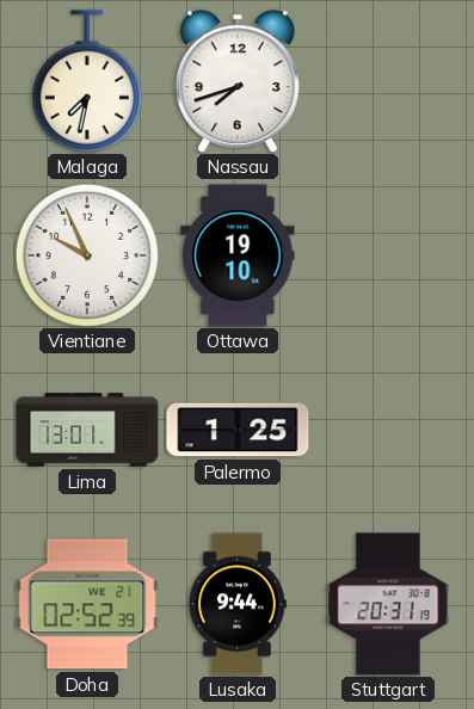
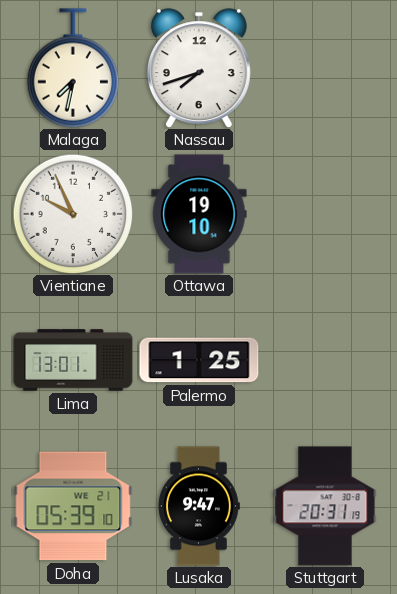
Doha: 02:52 -> 05:39 (73, 506)
Lusaka: 9:44 -> 9:47 (199, 506)
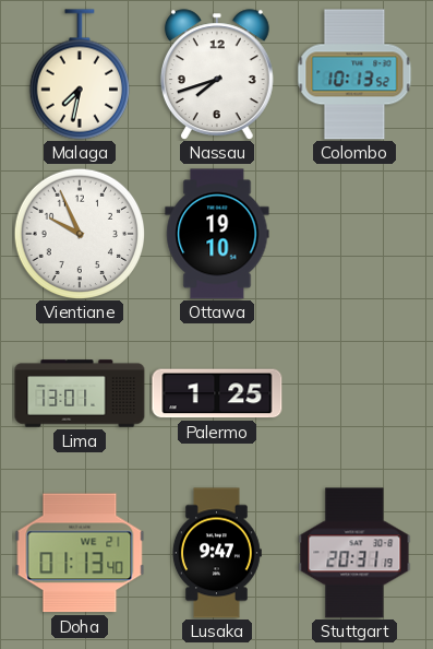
Colombo: none -> 10:13 (354, 74)
Doha: 05:39 -> 01:13 (80, 553)
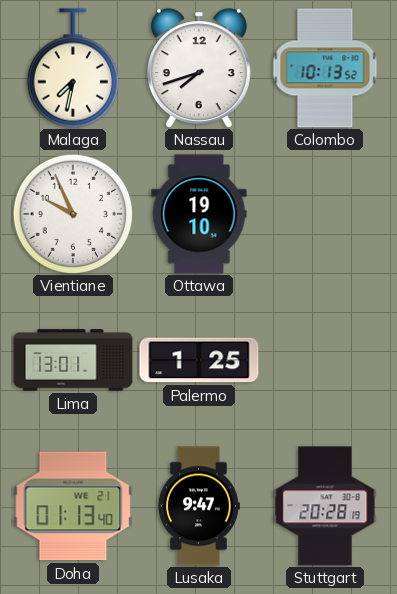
Stuttgart: 20:31 -> 20:28 (325, 506)
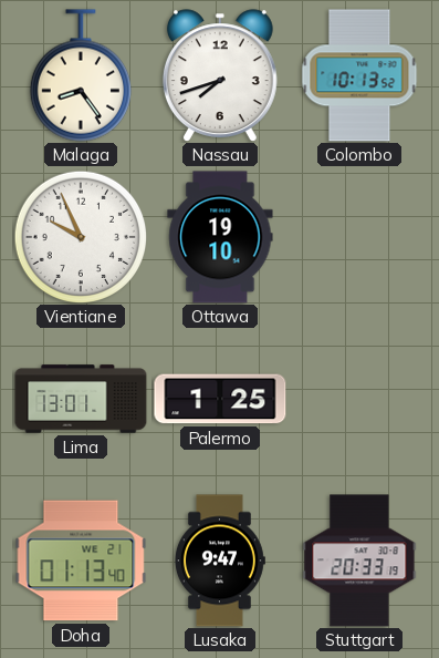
Malaga: 7:32 -> 8:24 (80, 75)
Stuttgart: 20:28 -> 20:33 (359, 561)
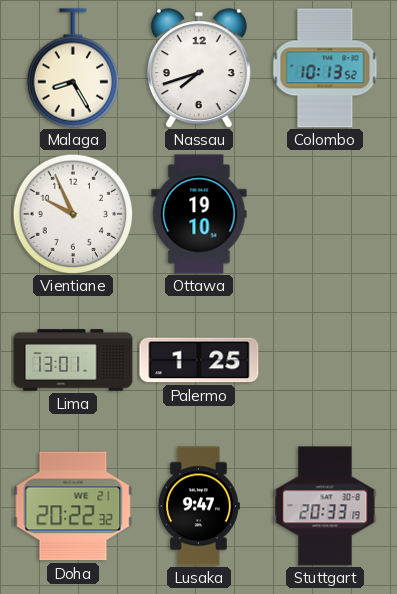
Malaga: 8:24 -> 8:25 (72, 68)
Doha: 01:13 -> 20:22 (73, 506)
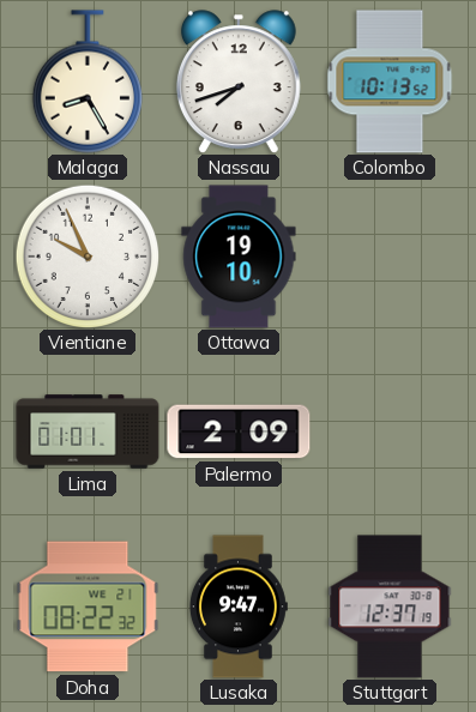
Lima: 13:01 -> 01:01 (88, 432)
Palermo: 1:25 -> 2:09 (239, 432)
Doha: 20:22 -> 08:22 (88, 607)
Stuttgart: 20:33 -> 12:37 (390, 607)
